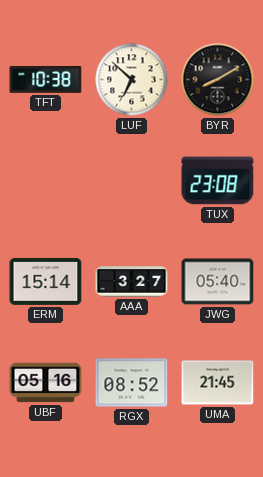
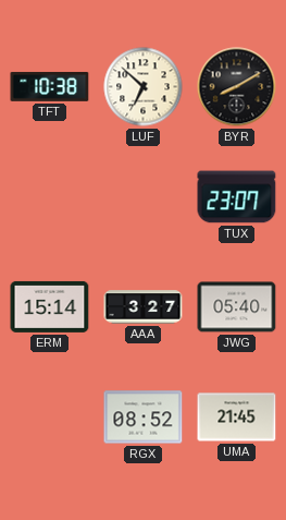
TUX: 23:08 -> 23:07 (237, 197)
UBF: 05:16 -> none (46, 383)
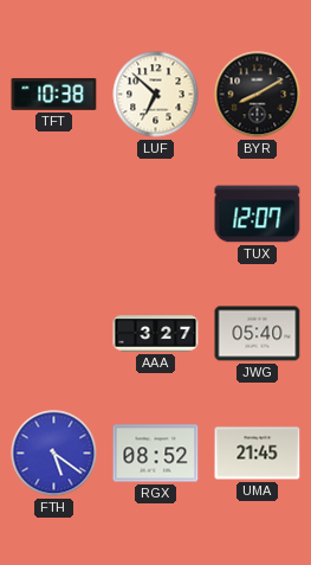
TUX: 23:07 -> 12:07 (258, 214)
ERM: 15:14 -> none (50, 306)
FTH: none -> 5:21 (54, 454)
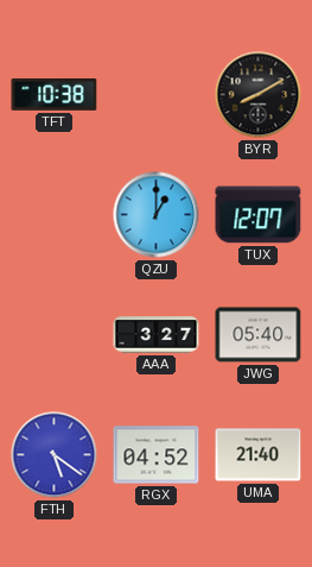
LUF: 6:52 -> none (156, 95)
QZU: none -> 1:00 (157, 215)
RGX: 08:52 -> 04:52 (157, 455)
UMA: 21:45 -> 21:40 (259, 455)
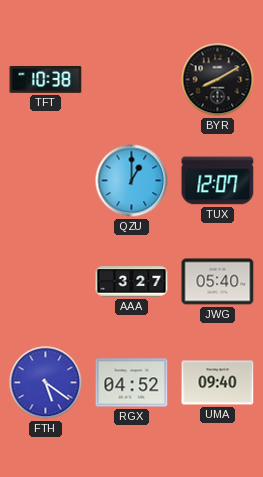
UMA: 21:40 -> 09:40 (218, 383)
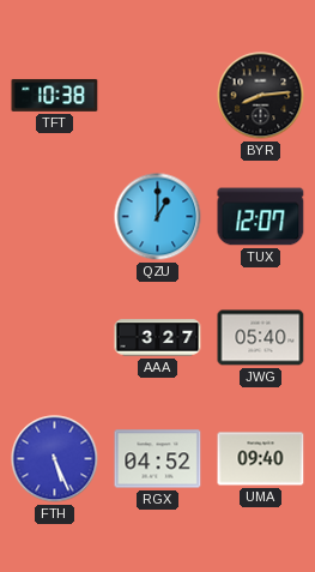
BYR: 8:10 -> 8:14 (261, 96)
FTH: 5:21 -> 5:26 (55, 459)
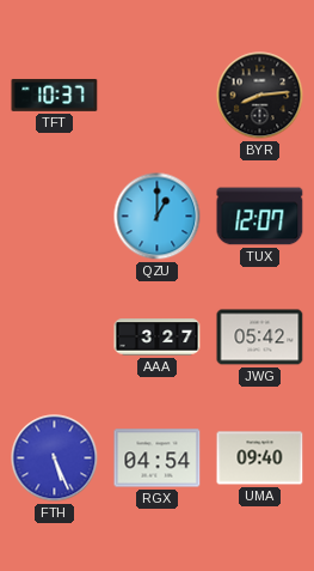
TFT: 10:38 -> 10:37 (55, 96)
JWG: 05:40 -> 05:42 (260, 338)
RGX: 04:52 -> 04:54 (158, 458)
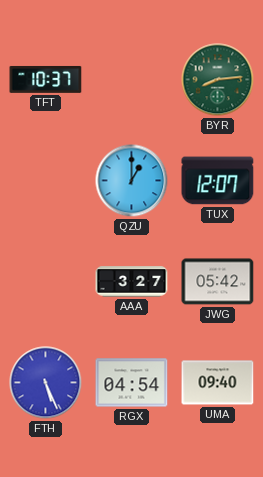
BYR dial: black -> green (218, 80)
